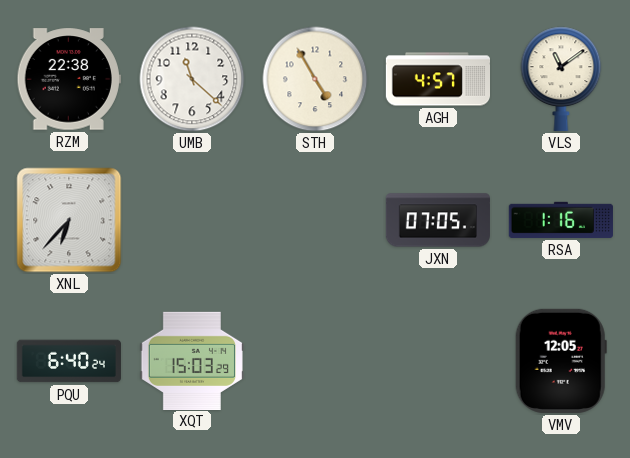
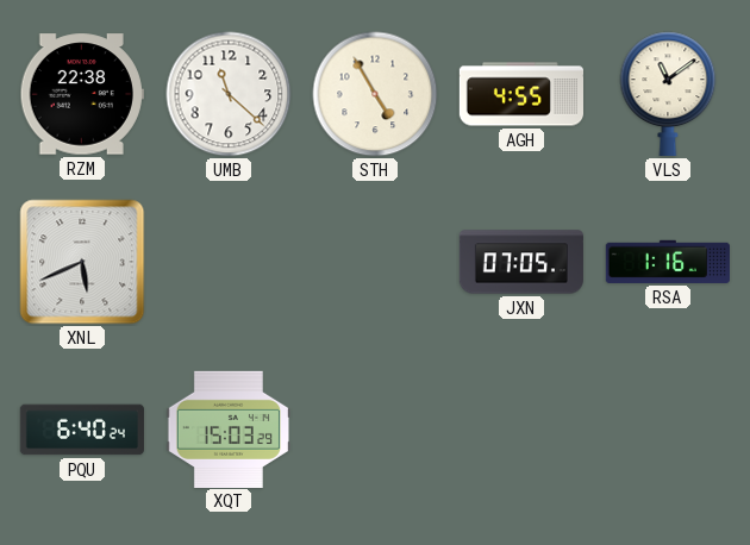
AGH: 4:57 -> 4:55 (520, 94)
XNL: 6:37 -> 5:41 (82, 262)
VMV: 12:05 -> none (561, 361)
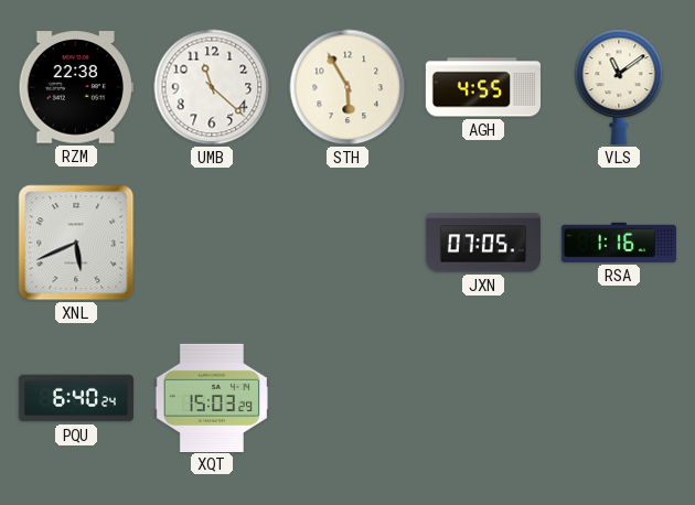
STH: 4:55 -> 5:55 (347, 87)
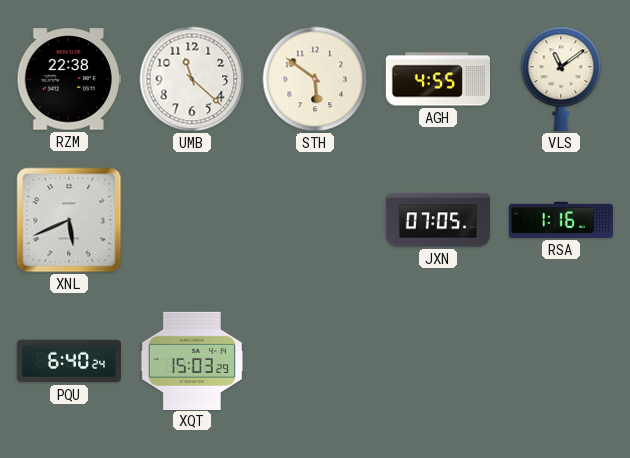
STH: 5:55 -> 5:51 (315, 79)
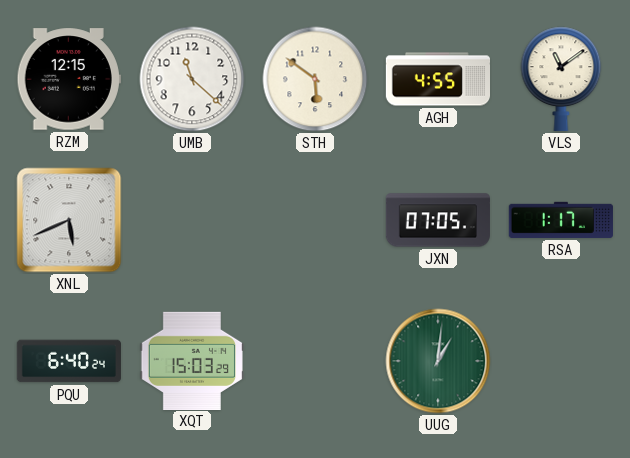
RZM: 22:38 -> 12:15 (69, 79)
RSA: 1:16 -> 1:17 (561, 220)
UUG: none -> 1:01 (438, 361)
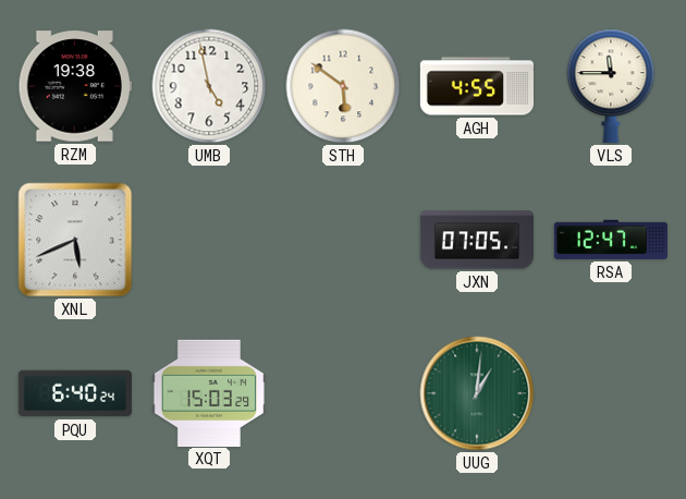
RZM: 12:15 -> 19:38 (75, 86)
UMB: 11:22 -> 4:58 (209, 86)
VLS: 11:09 -> 11:45 (611, 86)
RSA: 1:17 -> 12:47 (611, 240)
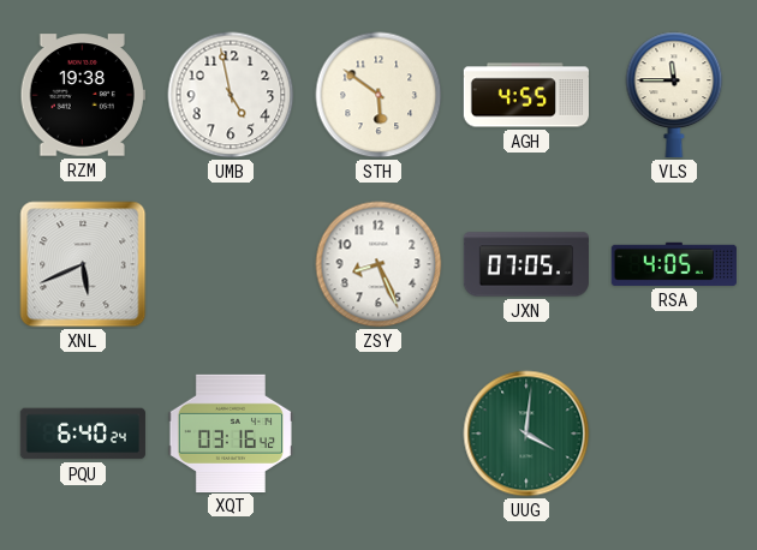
ZSY: none -> 8:26 (378, 264)
RSA: 12:47 -> 4:05 (674, 264)
XQT: 15:03 -> 03:16 (231, 432)
UUG: 1:01 -> 4:01 (526, 434)
